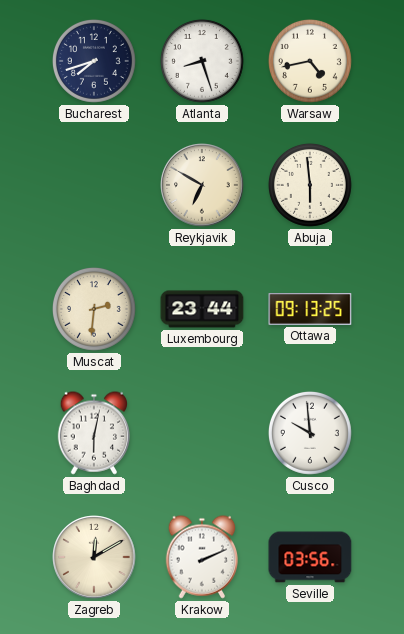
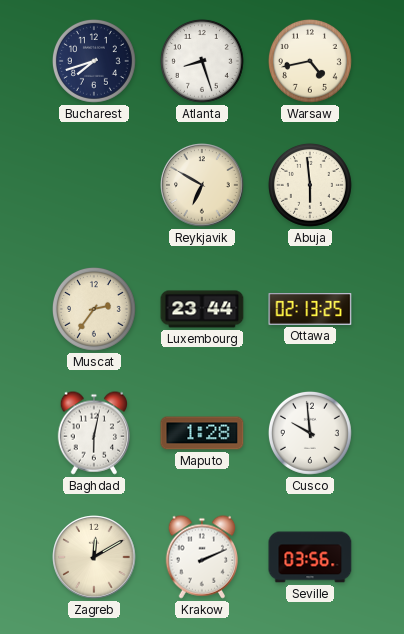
Muscat: 2:31 -> 2:36 (94, 309)
Ottawa: 09:13 -> 02:13 (310, 310)
Maputo: none -> 1:28 (202, 433)
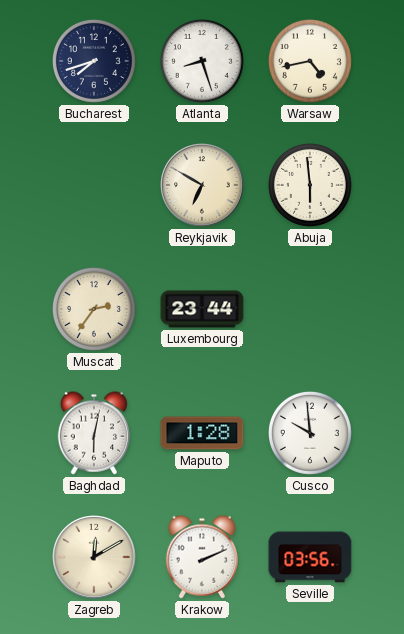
Ottawa: 02:13 -> none (310, 310)
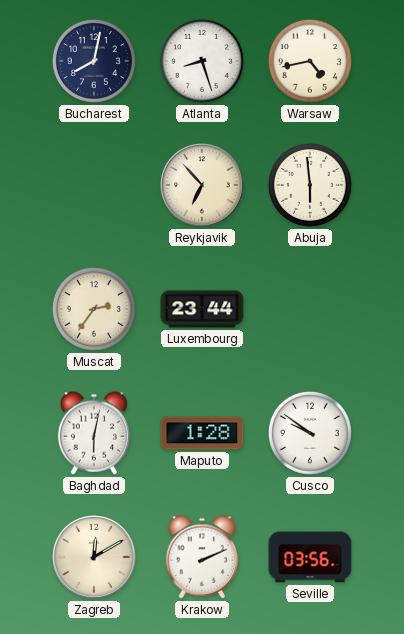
Bucharest: 7:42 -> 8:02 (94, 61)
Reykjavik: 6:50 -> 6:53 (202, 185)
Cusco: 9:59 -> 9:51 (310, 433)
